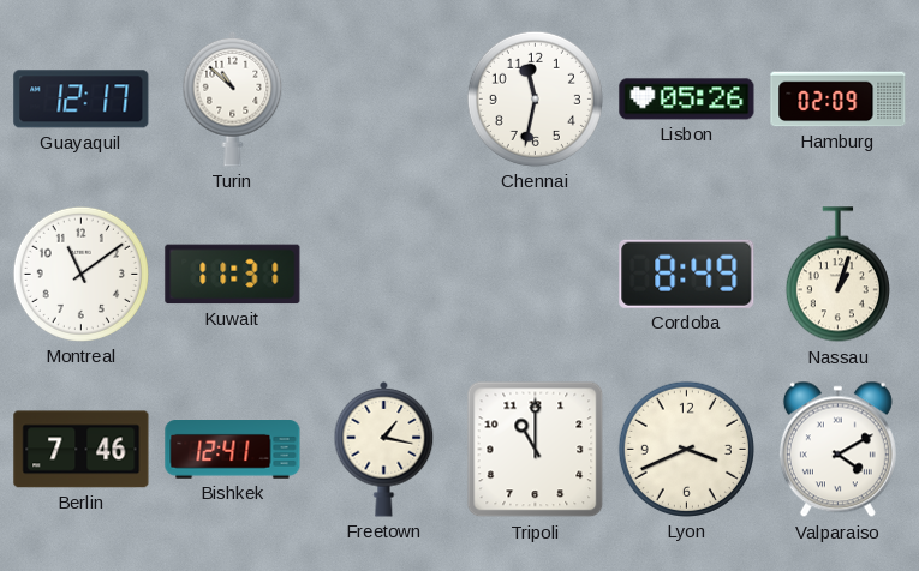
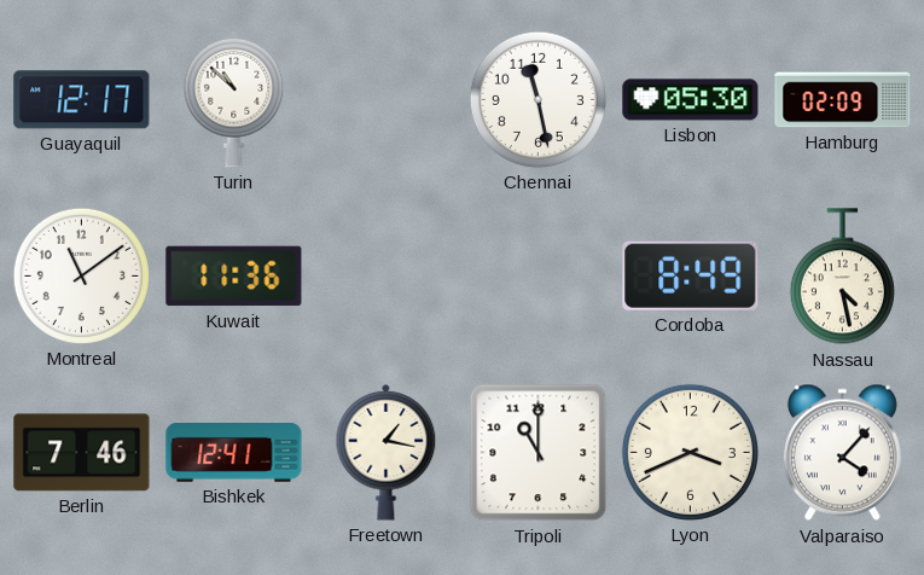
Chennai: 11:32 -> 11:28 (537, 99)
Lisbon: 05:26 -> 05:30 (691, 100)
Kuwait: 11:31 -> 11:36 (234, 277)
Nassau: 1:03 -> 4:28 (842, 277)
Valparaiso: 4:10 -> 4:07 (842, 453)
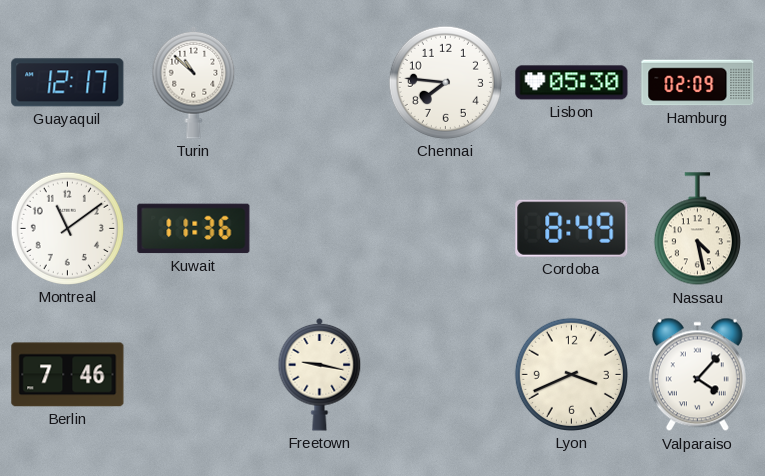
Chennai: 11:28 -> 7:46 (445, 82)
Bishkek: 12:41 -> none (234, 453)
Freetown: 1:17 -> 9:17 (320, 374)
Tripoli: 11:00 -> none (539, 453)
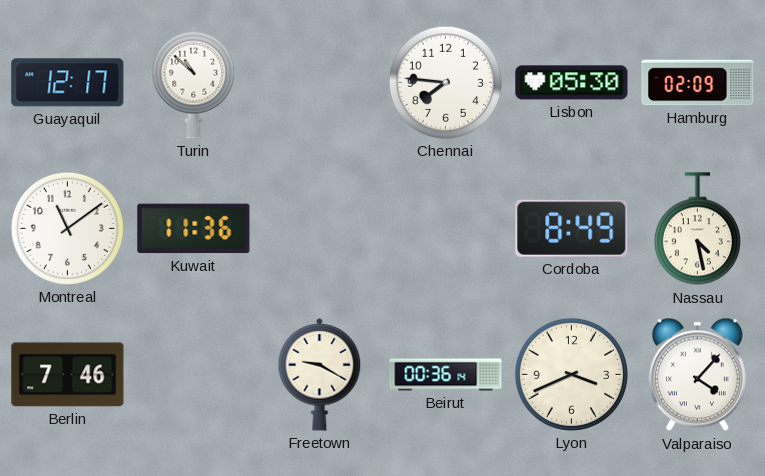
Freetown: 9:17 -> 9:20 (320, 374)
Beirut: none -> 00:36 (446, 375)
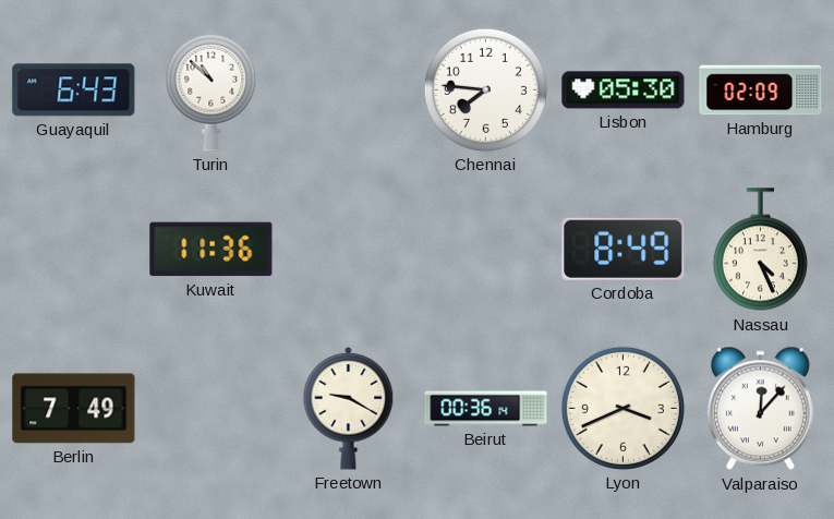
Guayaquil: 12:17 -> 6:43 (74, 90)
Montreal: 11:09 -> none (67, 228)
Nassau: 4:28 -> 4:26 (760, 250)
Berlin: 7:46 -> 7:49 (74, 409)
Valparaiso: 4:07 -> 12:07 (760, 409)
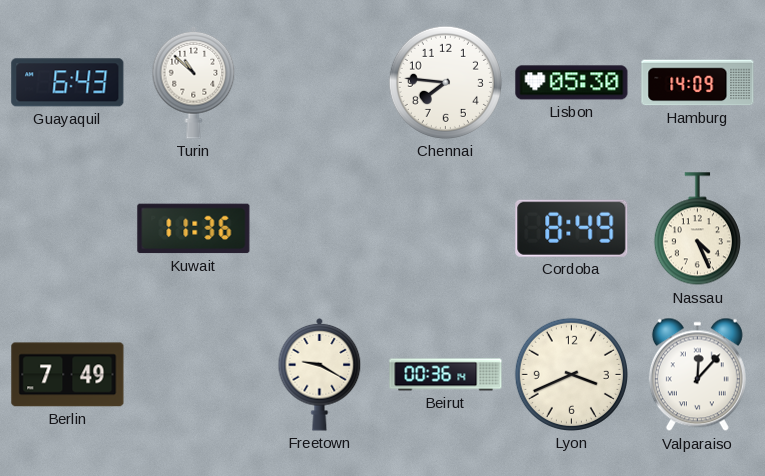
Hamburg: 02:09 -> 14:09 (698, 83)
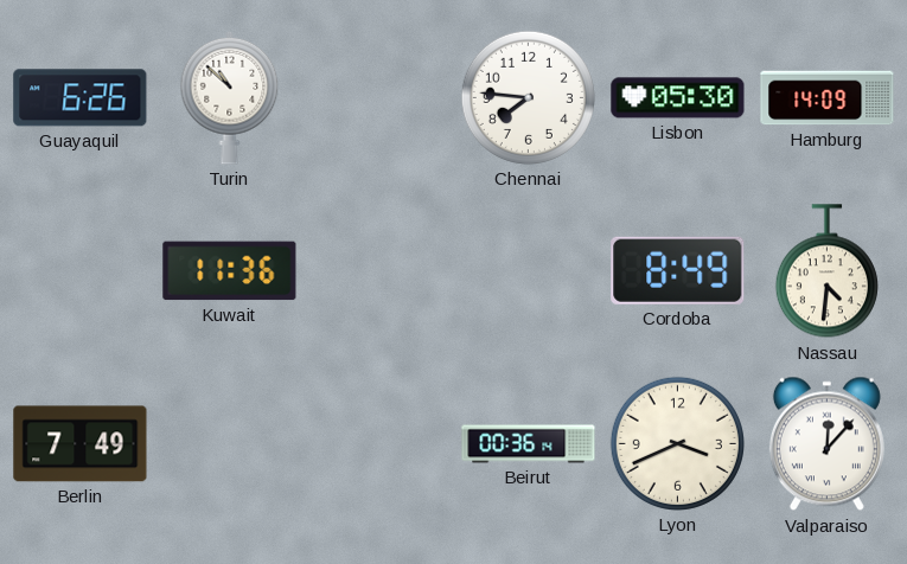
Guayaquil: 6:43 -> 6:26 (81, 98)
Nassau: 4:26 -> 4:31 (826, 271)
Freetown: 9:20 -> none (320, 374)
